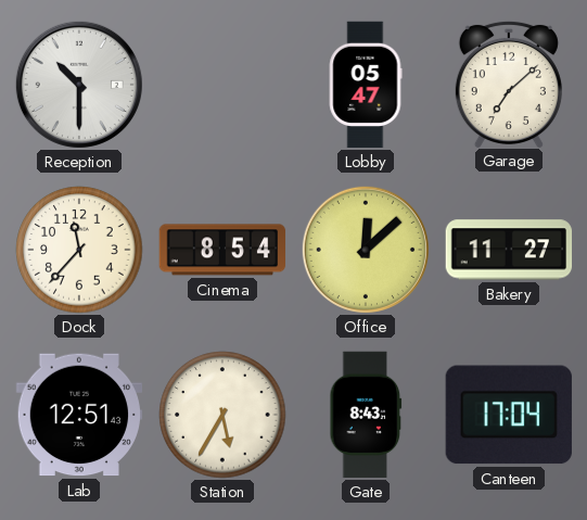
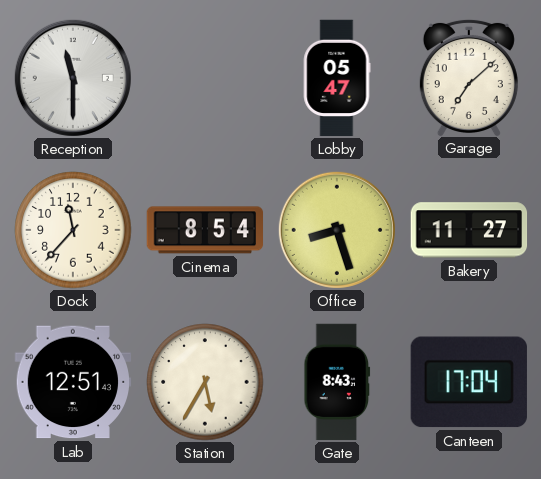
Reception: 10:30 -> 11:30 (73, 78)
Office: 12:08 -> 8:27 (337, 230)
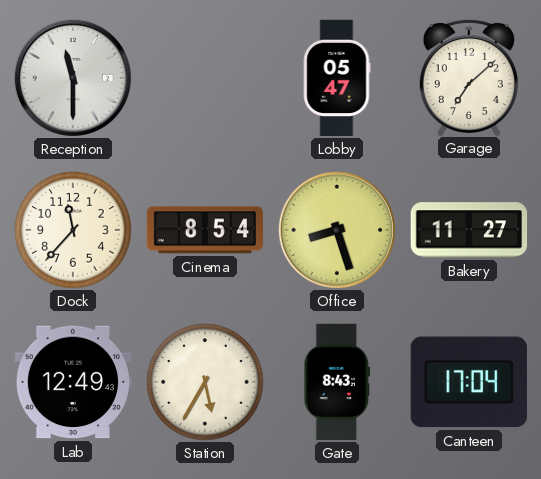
Lab: 12:51 -> 12:49 (73, 382)
